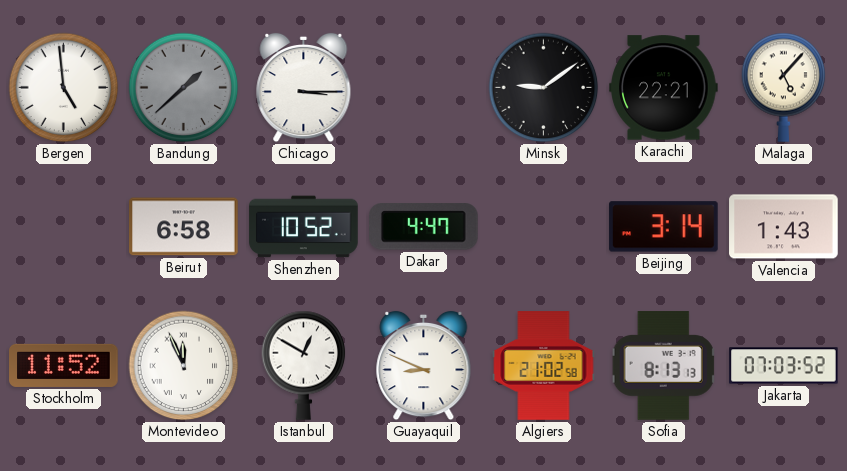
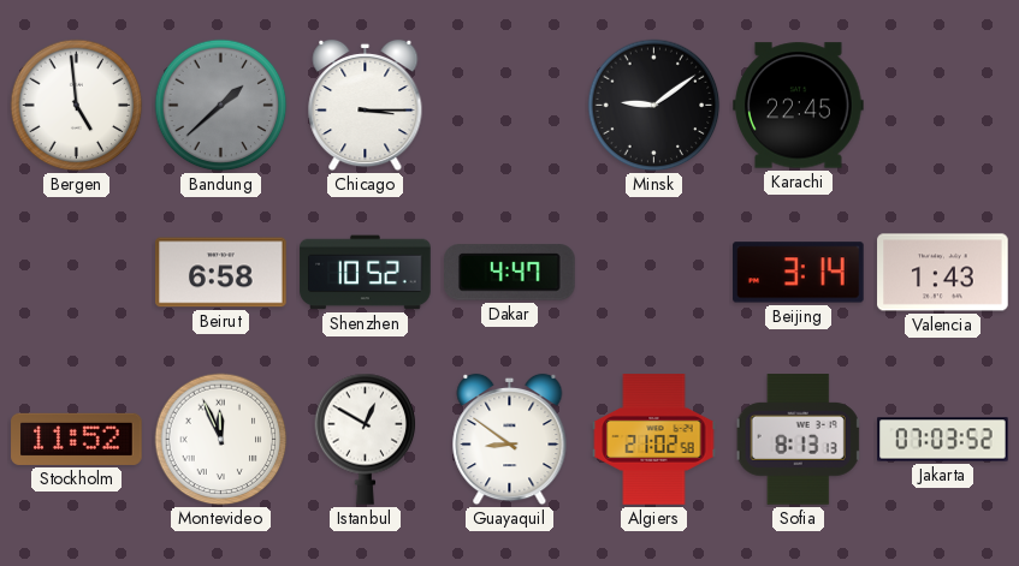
Karachi: 22:21 -> 22:45 (799, 106)
Malaga: 5:07 -> none (784, 87)
Guayaquil: 8:49 -> 8:51 (510, 440)
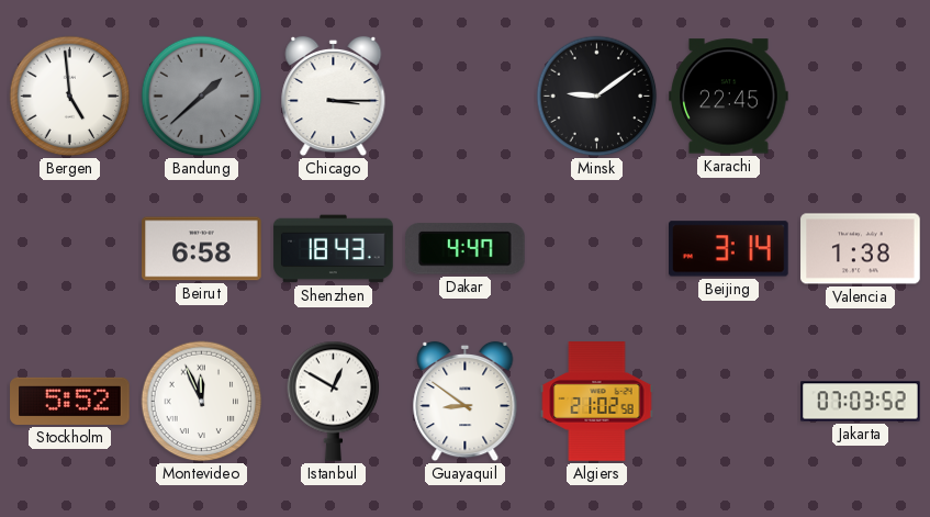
Shenzhen: 10:52 -> 18:43 (334, 249)
Valencia: 1:43 -> 1:38 (861, 249)
Stockholm: 11:52 -> 5:52 (70, 401)
Sofia: 8:13 -> none (799, 440)
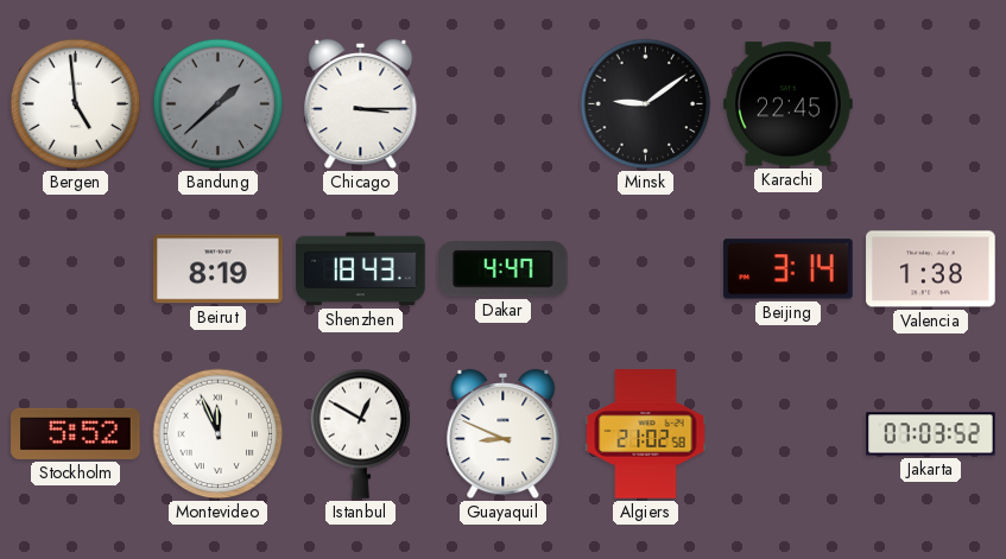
Beirut: 6:58 -> 8:19 (219, 269)
Guayaquil: 8:51 -> 8:49 (504, 434)
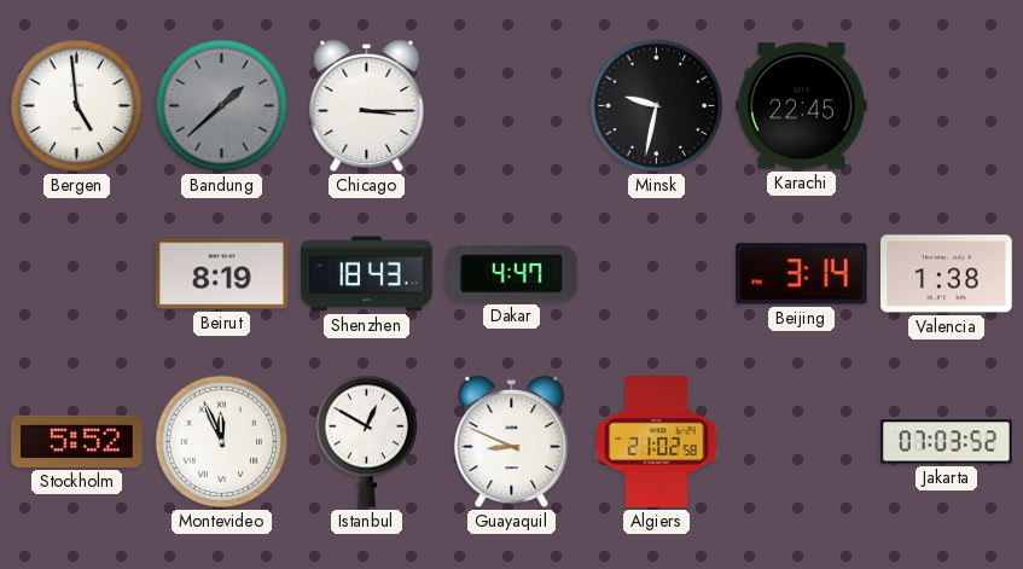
Minsk: 9:09 -> 9:32 (657, 106)
